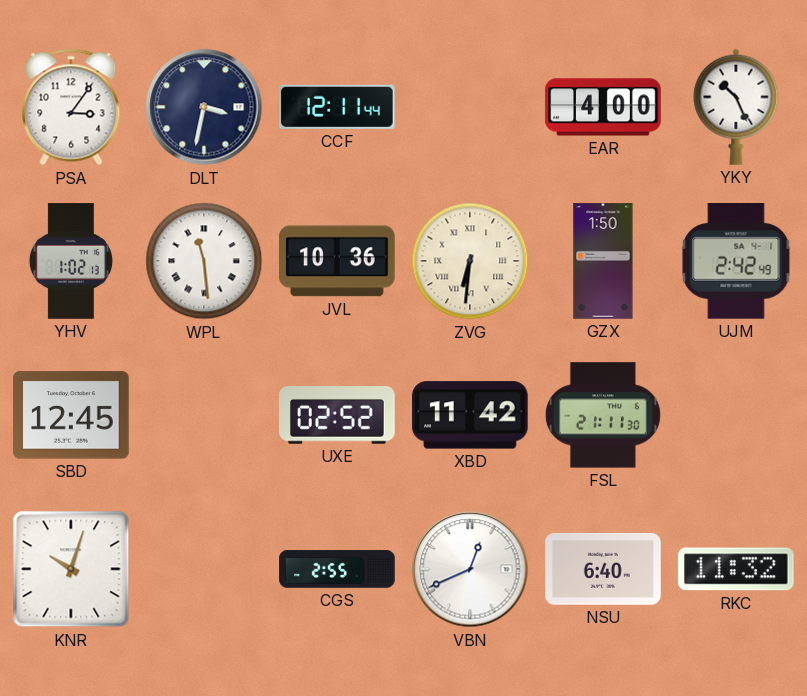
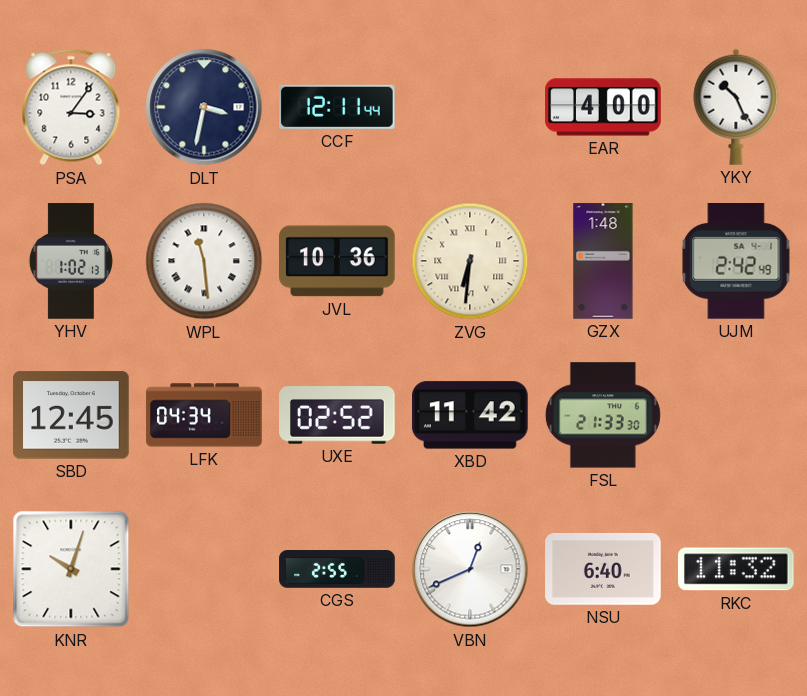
GZX: 1:50 -> 1:48 (603, 261)
LFK: none -> 04:34 (204, 415)
FSL: 21:11 -> 21:33 (603, 415)
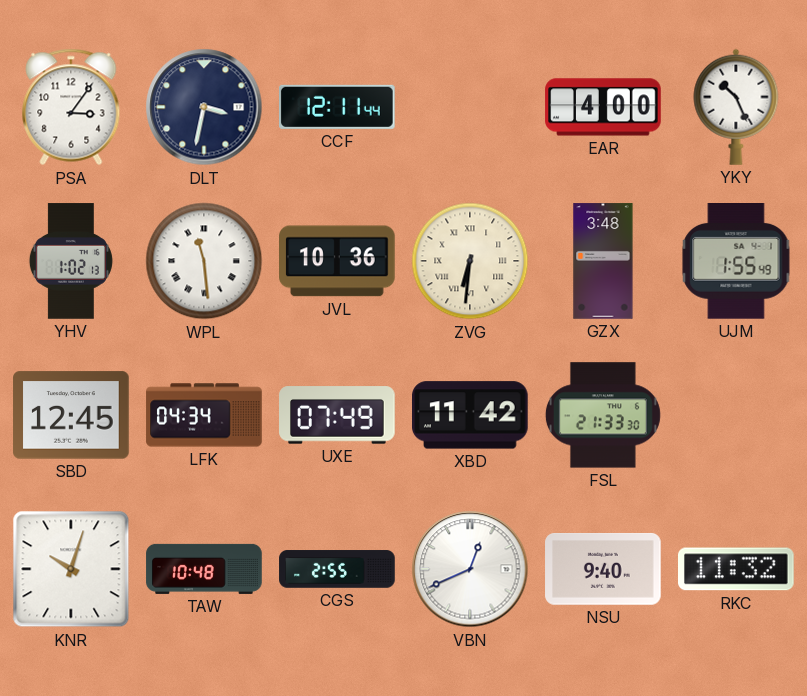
GZX: 1:48 -> 3:48 (603, 261)
UJM: 2:42 -> 1:55 (736, 262)
UXE: 02:52 -> 07:49 (337, 415)
TAW: none -> 10:48 (204, 569)
NSU: 6:40 -> 9:40 (603, 570)
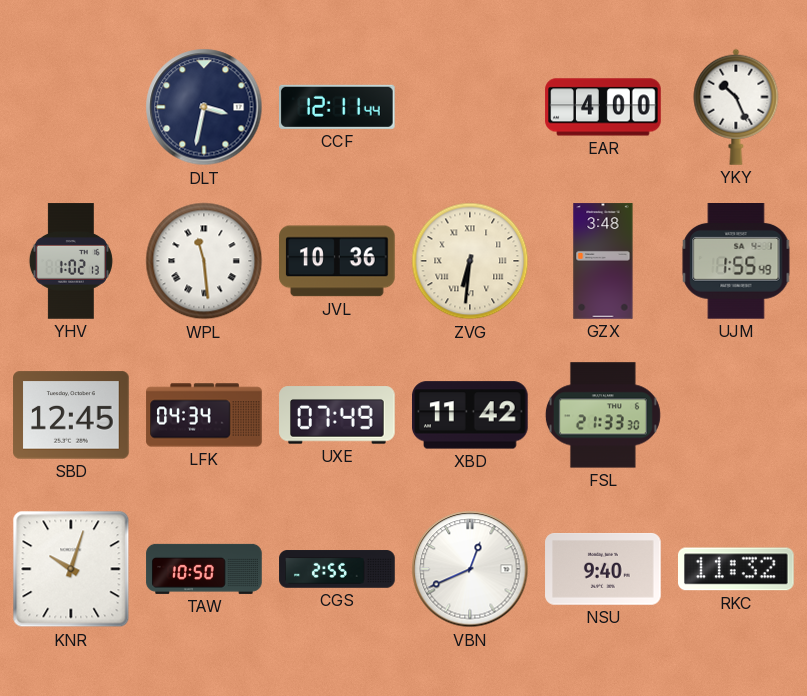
PSA: 3:06 -> none (71, 107)
TAW: 10:48 -> 10:50 (204, 569)
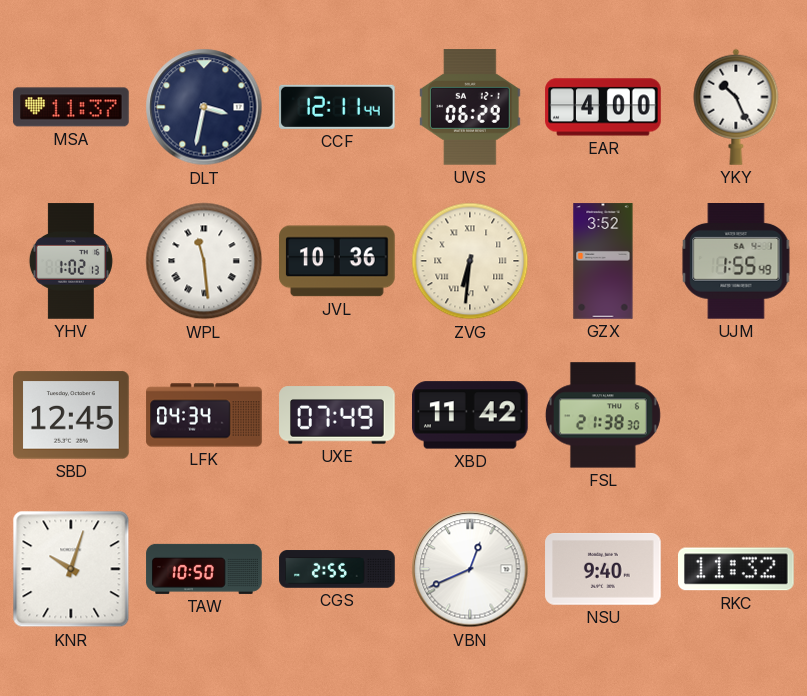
MSA: none -> 11:37 (71, 107)
UVS: none -> 06:29 (471, 107)
GZX: 3:48 -> 3:52 (603, 261)
FSL: 21:33 -> 21:38 (603, 415)
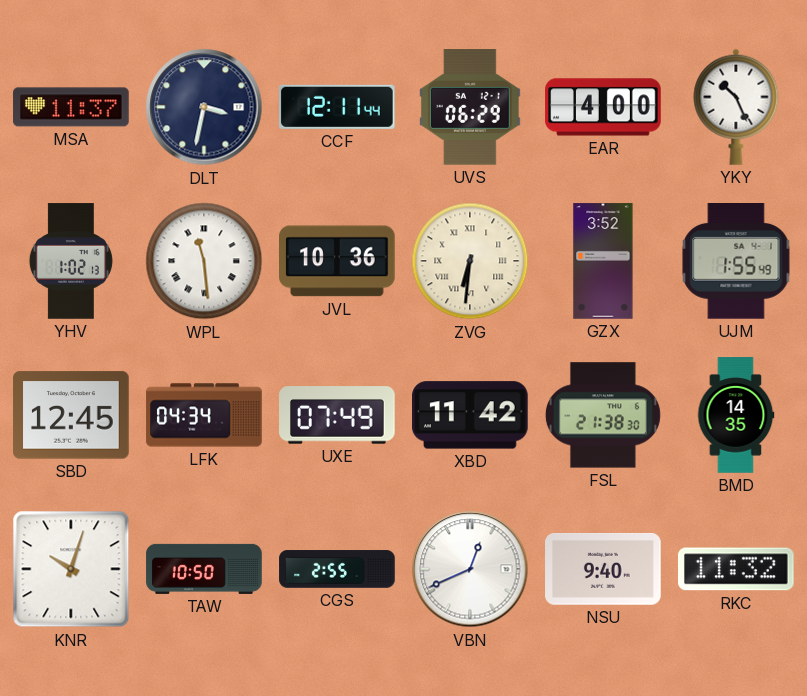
BMD: none -> 14:35 (736, 415)
